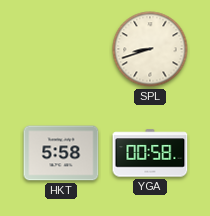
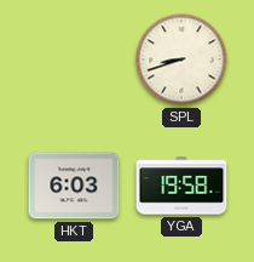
HKT: 5:58 -> 6:03 (74, 186)
YGA: 00:58 -> 19:58 (181, 186)
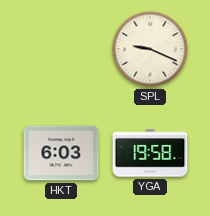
SPL: 8:42 -> 9:19 (150, 49)
